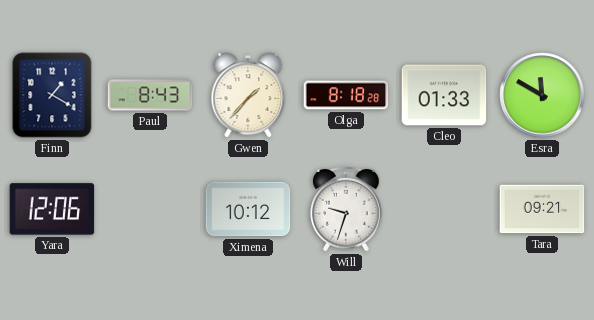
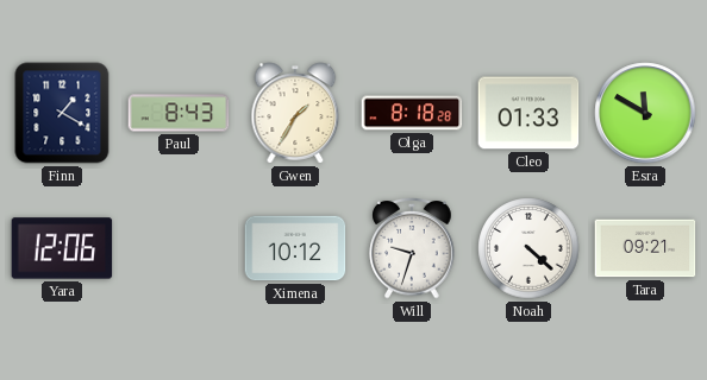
Gwen: 1:37 -> 1:35 (295, 113)
Noah: none -> 4:22 (528, 248)
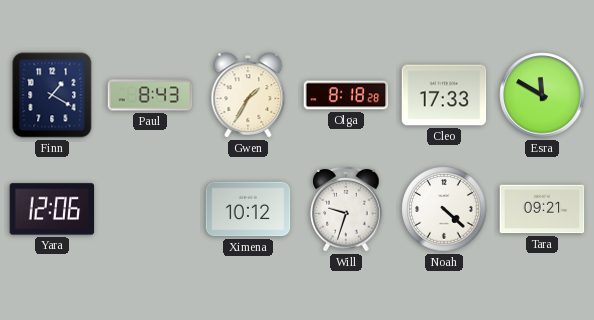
Cleo: 01:33 -> 17:33 (444, 95)
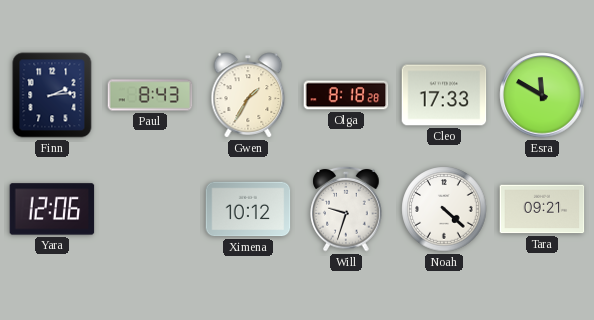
Finn: 1:20 -> 2:14 (52, 95)
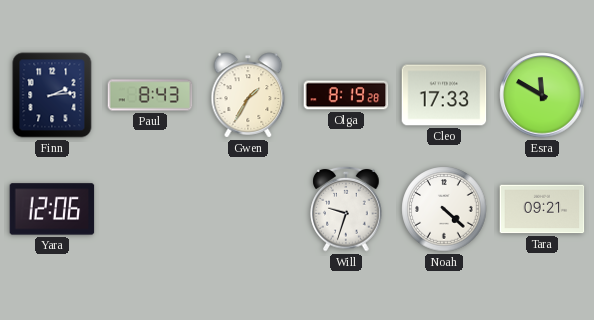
Olga: 8:18 -> 8:19 (346, 95)
Ximena: 10:12 -> none (248, 209)
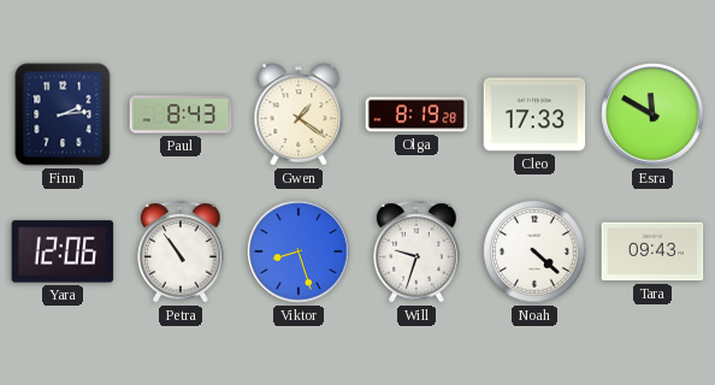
Gwen: 1:35 -> 1:21 (299, 114)
Petra: none -> 10:54 (181, 253)
Viktor: none -> 8:27 (299, 251)
Tara: 09:21 -> 09:43 (652, 251)
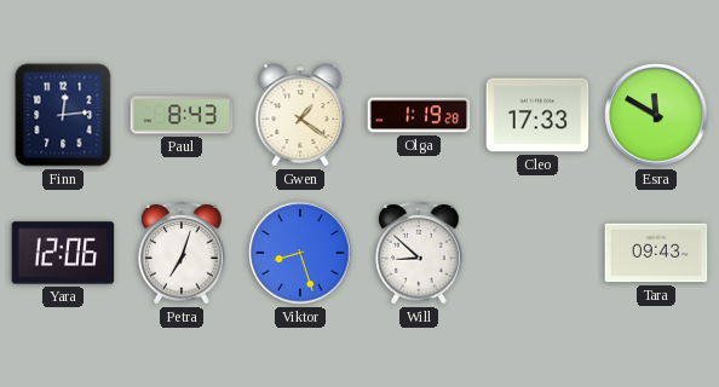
Finn: 2:14 -> 12:14 (63, 115)
Olga: 8:19 -> 1:19 (419, 115)
Petra: 10:54 -> 7:03 (182, 254)
Will: 9:33 -> 8:52 (419, 254)
Noah: 4:22 -> none (534, 251)
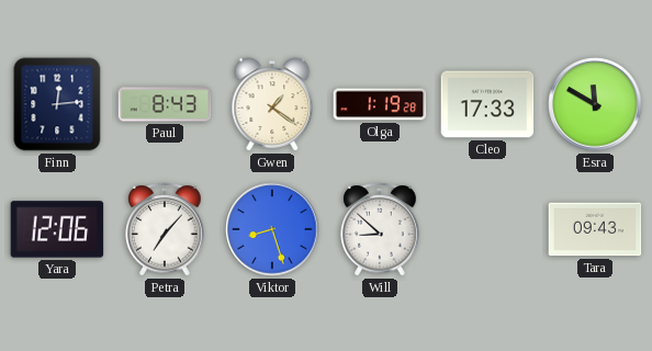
Petra: 7:03 -> 7:07 (165, 230)
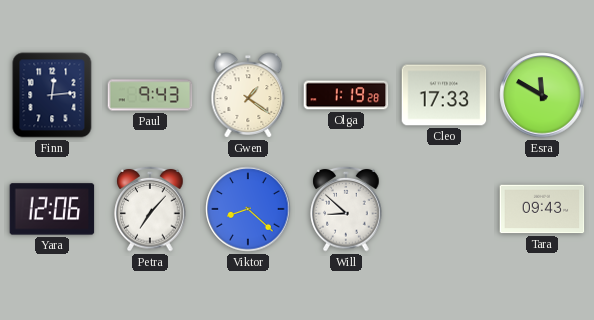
Paul: 8:43 -> 9:43 (150, 95)
Viktor: 8:27 -> 8:22 (248, 209)
